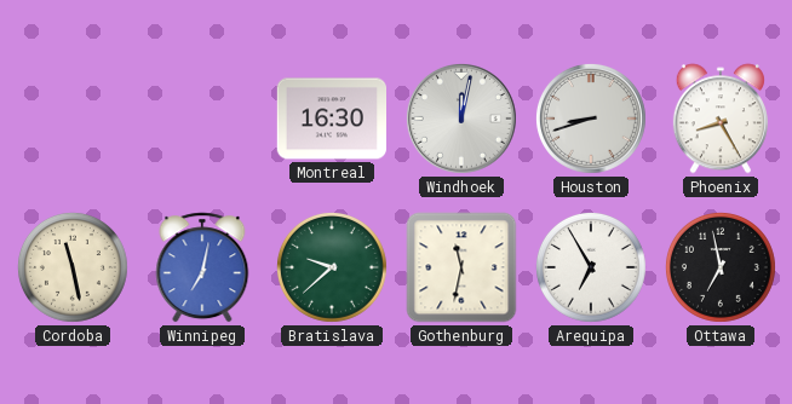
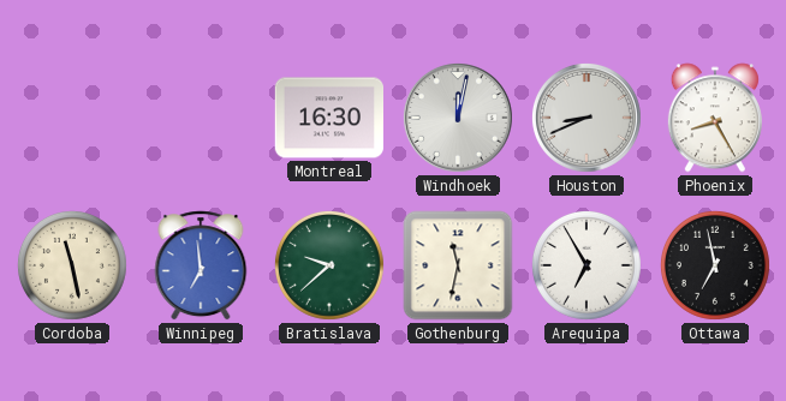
Houston: 8:42 -> 8:41 (586, 118)
Winnipeg: 7:02 -> 6:59 (201, 265)
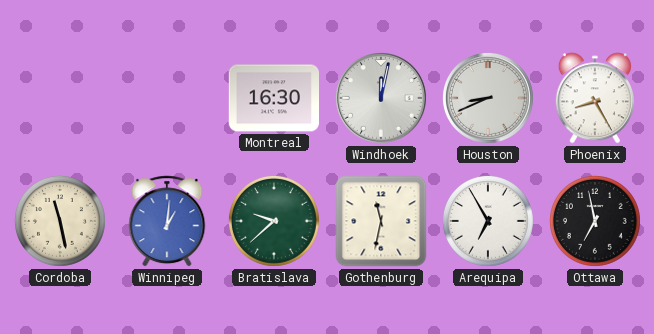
Winnipeg: 6:59 -> 1:01 (167, 221)
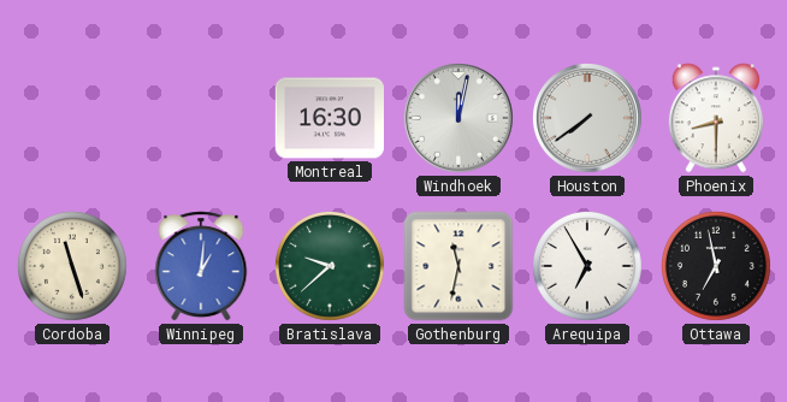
Houston: 8:41 -> 7:39 (587, 118)
Phoenix: 8:25 -> 8:30 (716, 118)
Cordoba: 11:28 -> 11:27 (73, 267)
